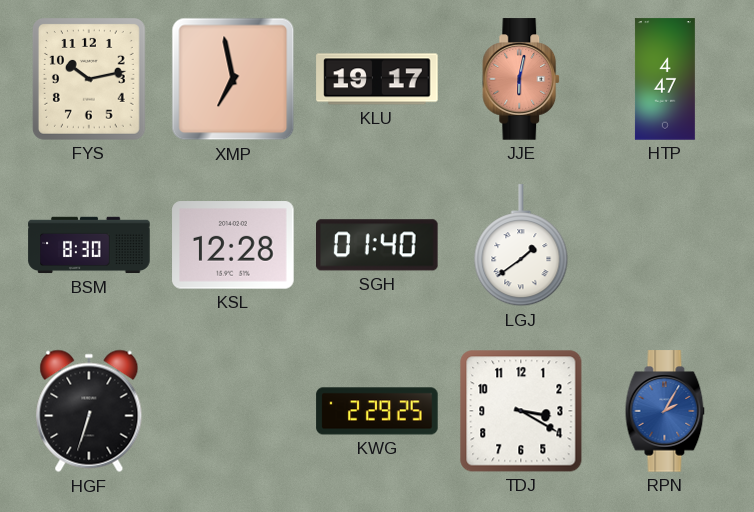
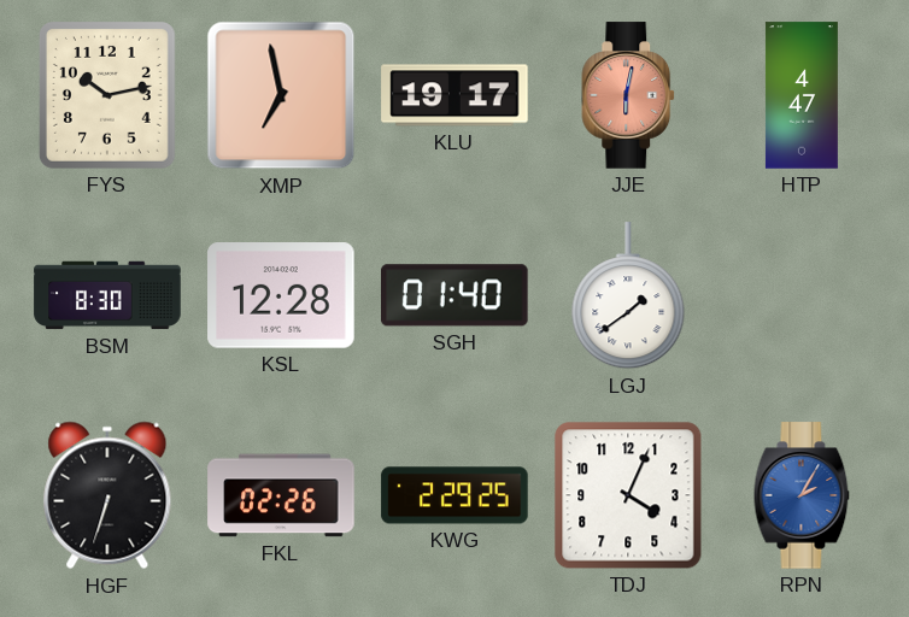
FKL: none -> 02:26 (281, 495)
TDJ: 3:20 -> 4:04 (628, 495)
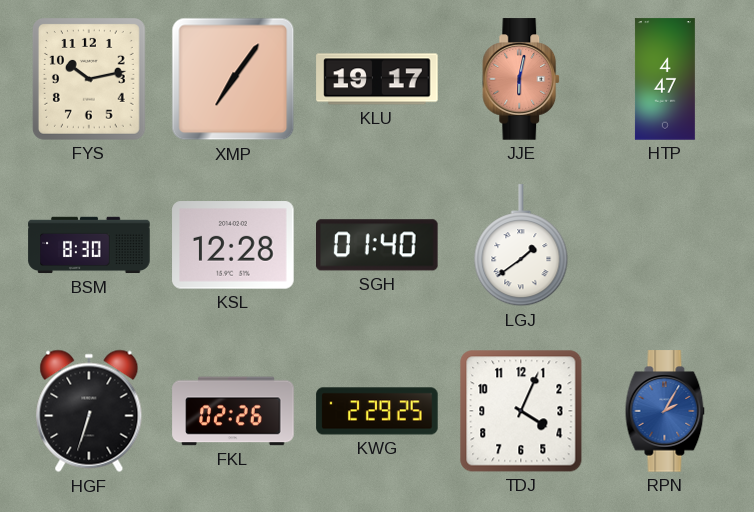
XMP: 6:58 -> 7:06 (233, 79)
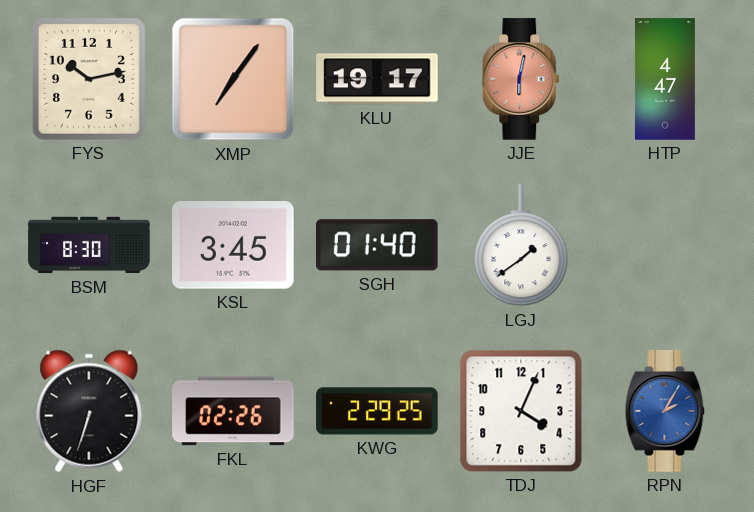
KSL: 12:28 -> 3:45 (233, 245)
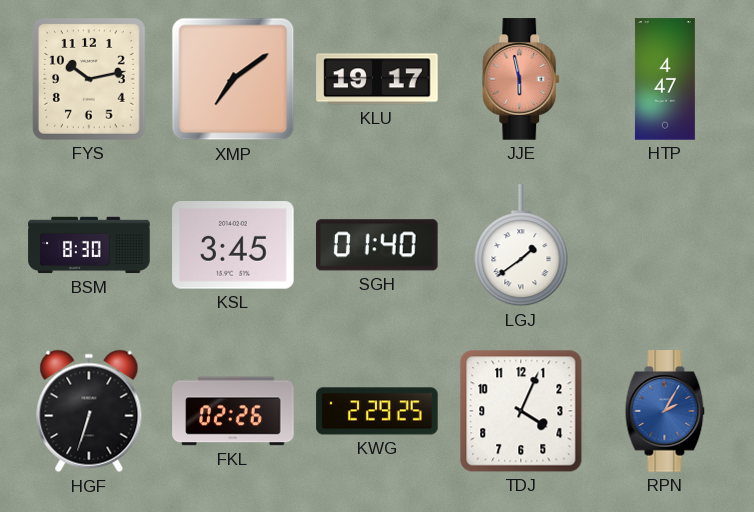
XMP: 7:06 -> 7:09 (233, 79)
JJE: 6:02 -> 5:58 (522, 79)
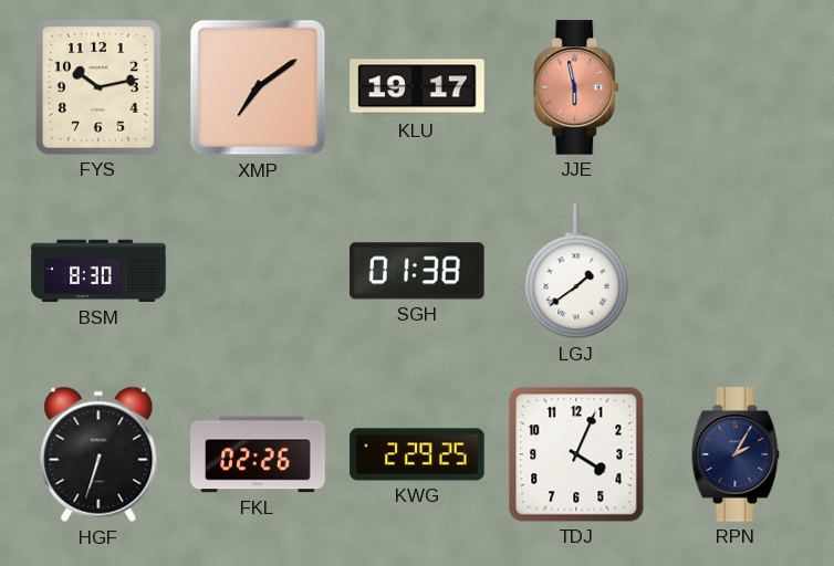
HTP: 4:47 -> none (665, 79)
KSL: 3:45 -> none (233, 245)
SGH: 01:40 -> 01:38 (418, 271)
RPN dial: blue -> navy (736, 454)
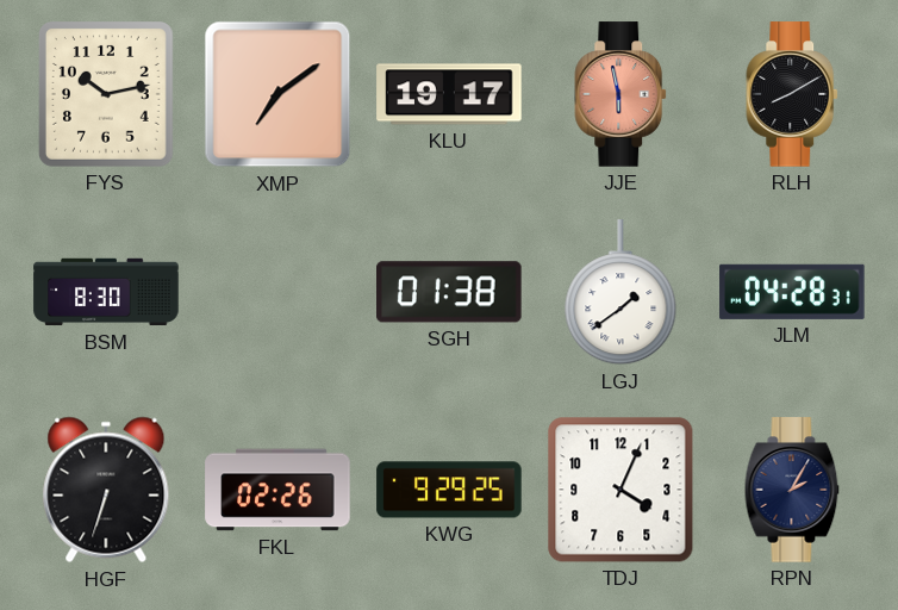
RLH: none -> 8:10 (793, 94)
JLM: none -> 04:28 (792, 292)
KWG: 2:29 -> 9:29 (449, 490)
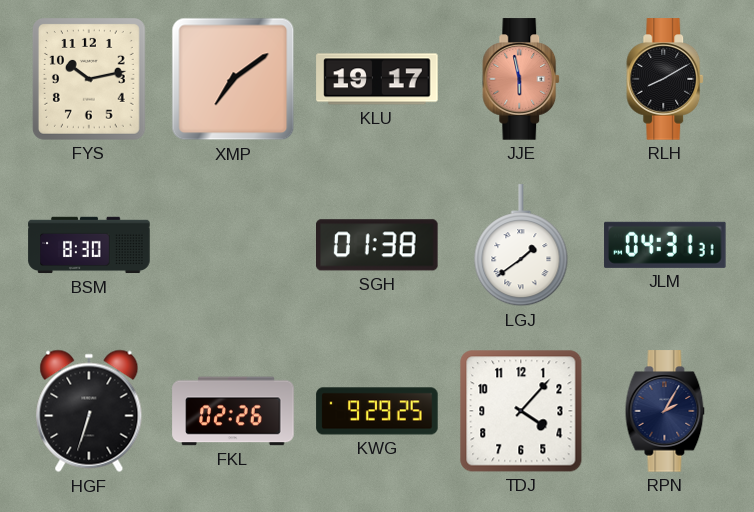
JLM: 04:28 -> 04:31 (665, 245)
TDJ: 4:04 -> 4:07 (521, 411)
